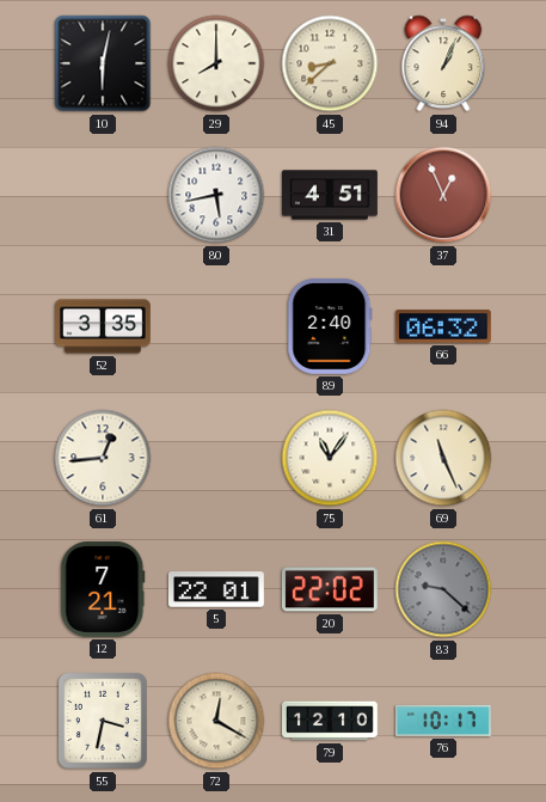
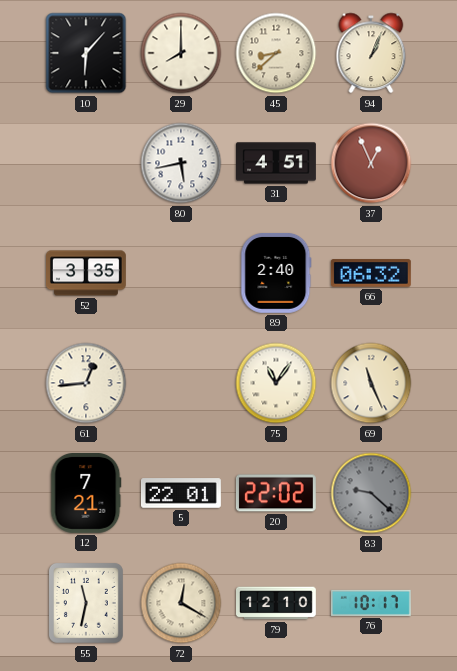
10: 6:02 -> 6:07 (86, 53)
55: 3:32 -> 11:32 (86, 603)
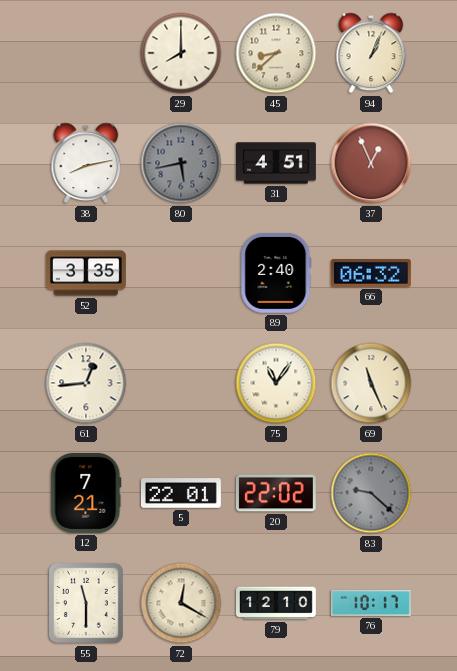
10: 6:07 -> none (86, 53)
38: none -> 8:13 (86, 163)
80 dial: white -> grey (181, 163)
55: 11:32 -> 11:30 (86, 603)
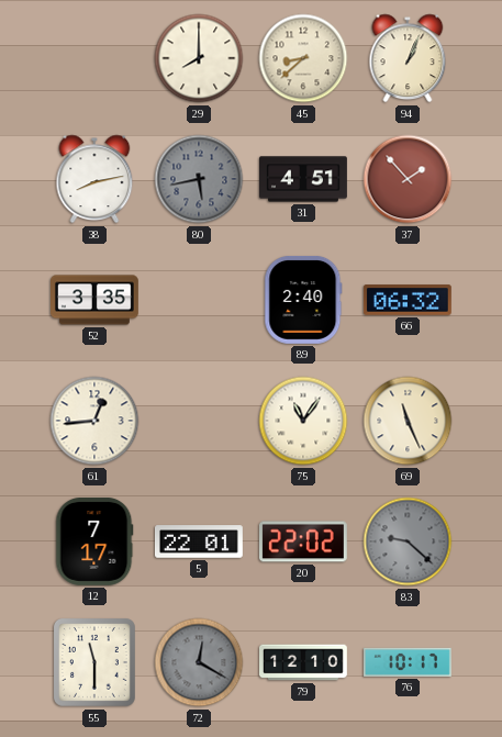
37: 12:56 -> 1:53 (408, 179)
12: 7:21 -> 7:17 (94, 541)
72 dial: cream -> grey (199, 662)
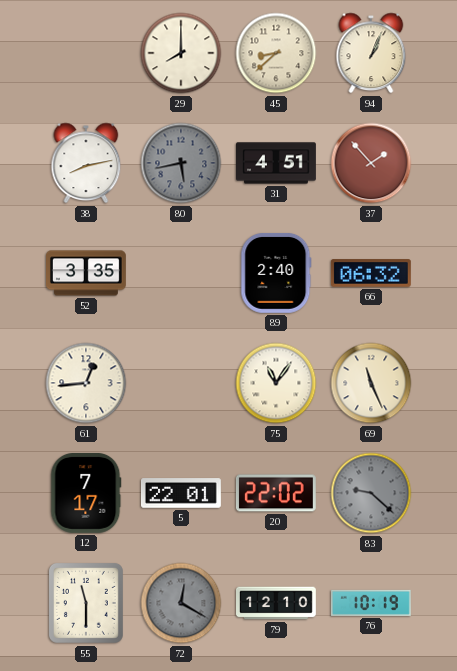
76: 10:17 -> 10:19 (371, 603)
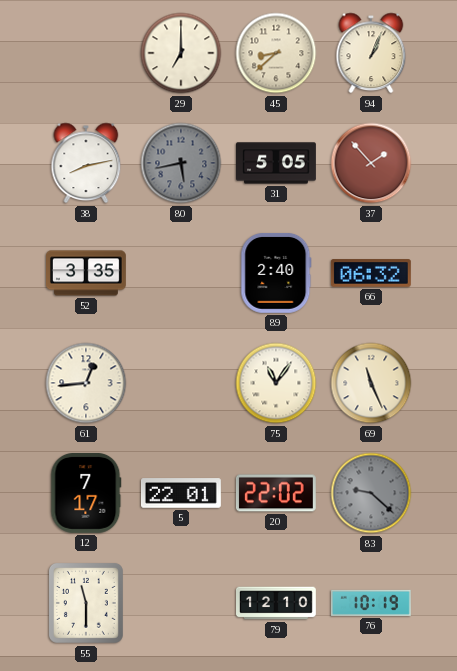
29: 8:00 -> 7:00 (181, 53)
31: 4:51 -> 5:05 (277, 163)
72: 12:20 -> none (181, 603)
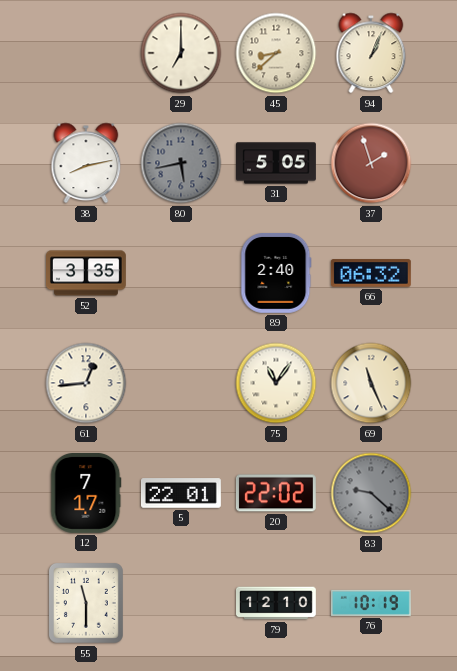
37: 1:53 -> 1:57 (371, 163)
